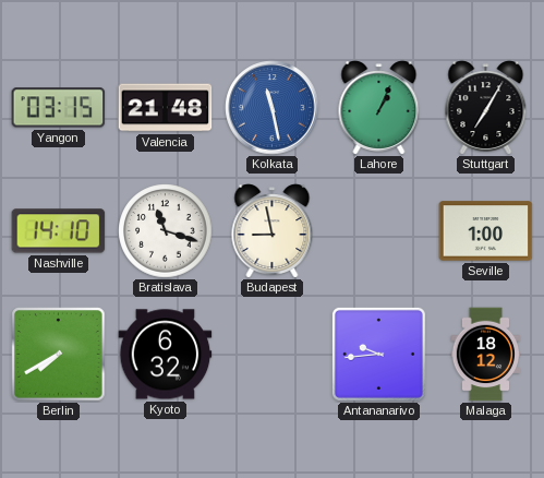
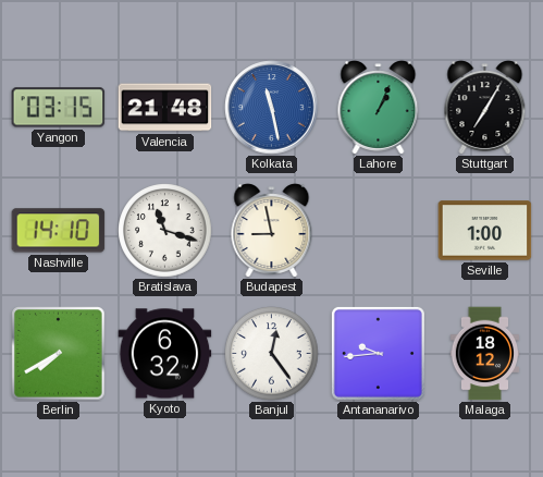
Banjul: none -> 12:24 (272, 354)
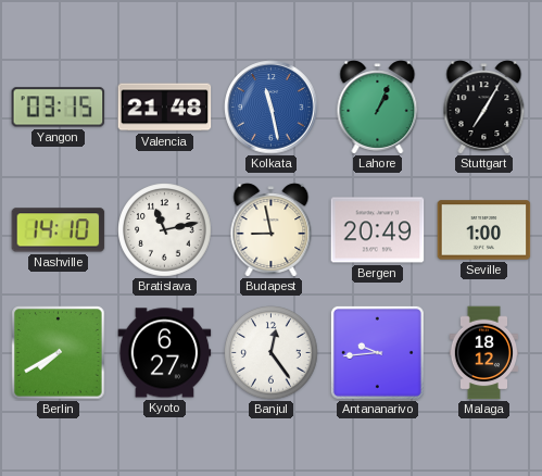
Bratislava: 11:18 -> 11:13 (165, 230)
Bergen: none -> 20:49 (378, 230)
Kyoto: 6:32 -> 6:27 (165, 353)
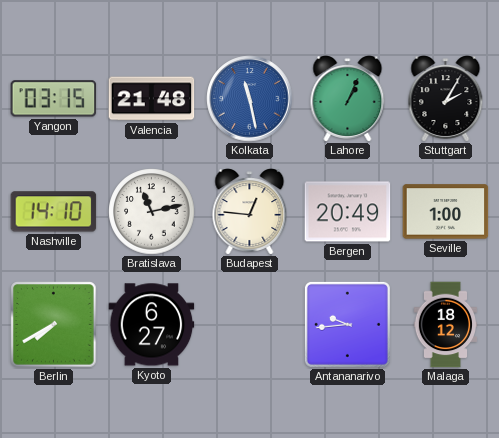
Stuttgart: 7:05 -> 2:05 (446, 99)
Budapest: 8:58 -> 12:46 (250, 212)
Banjul: 12:24 -> none (272, 353)
